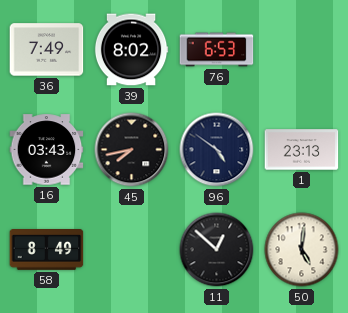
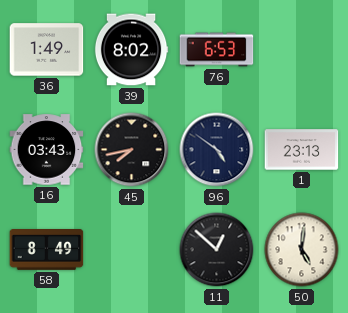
36: 7:49 -> 1:49 (47, 50)
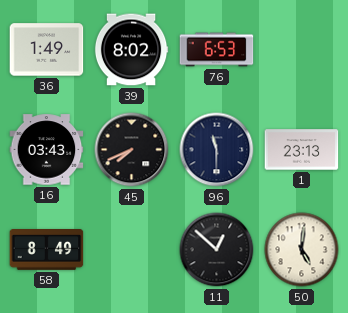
45: 7:43 -> 7:41 (132, 150)
96: 4:51 -> 11:30 (217, 150)
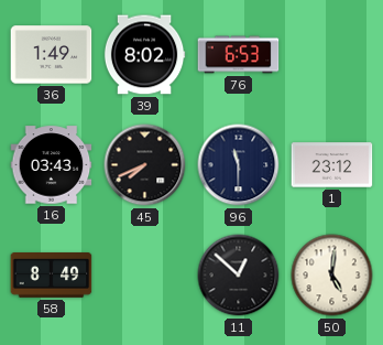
1: 23:13 -> 23:12 (332, 165)
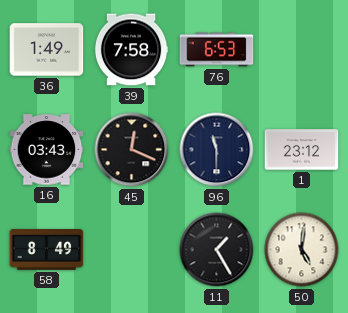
39: 8:02 -> 7:58 (131, 50)
45: 7:41 -> 12:19 (132, 150)
11: 12:52 -> 1:25 (217, 250)
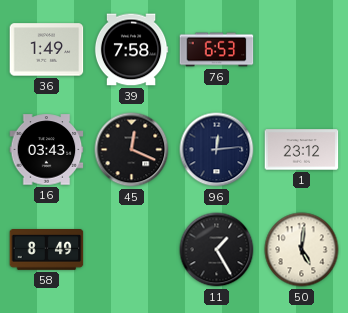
96: 11:30 -> 12:14 (217, 150)
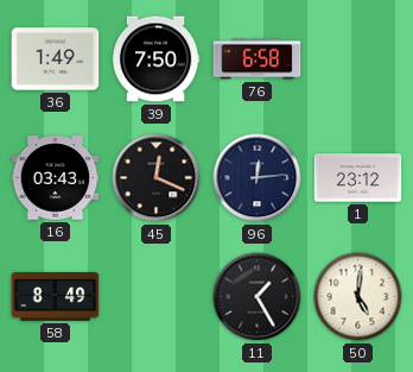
39: 7:58 -> 7:50 (155, 59)
76: 6:53 -> 6:58 (258, 59)
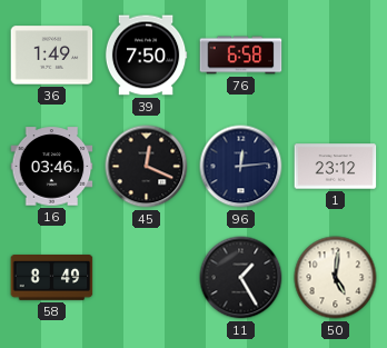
16: 03:43 -> 03:46 (52, 167)
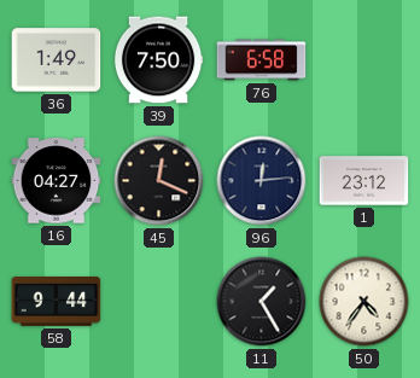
16: 03:46 -> 04:27 (57, 181)
58: 8:49 -> 9:44 (57, 302)
50: 5:01 -> 4:36 (364, 302)
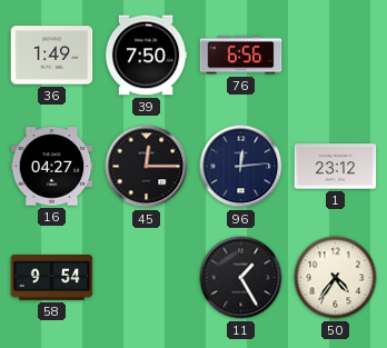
76: 6:58 -> 6:56 (241, 56)
45: 12:19 -> 12:15 (147, 167)
58: 9:44 -> 9:54 (52, 278)
